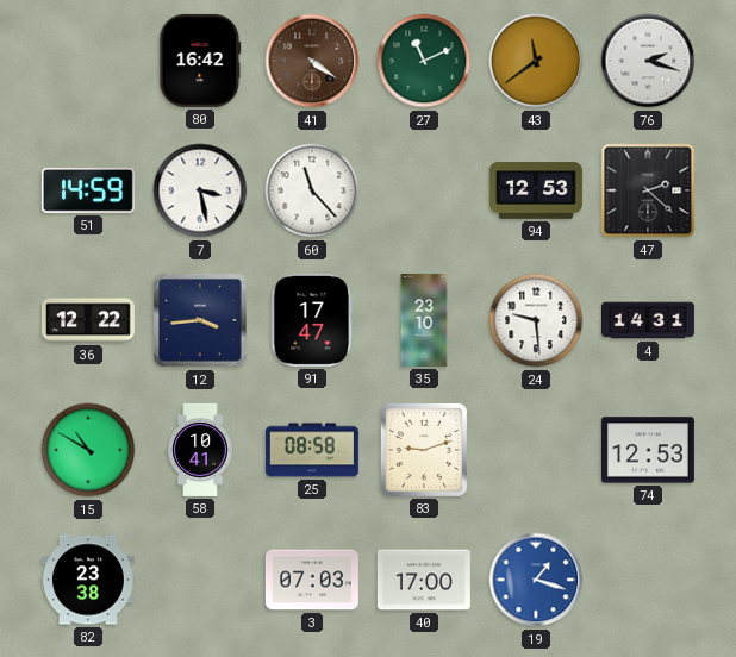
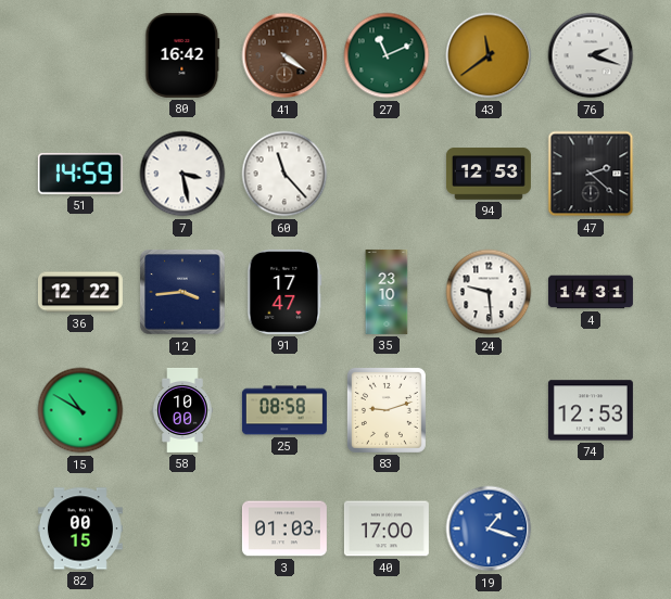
58: 10:41 -> 10:00 (182, 410)
82: 23:38 -> 00:15 (80, 528)
3: 07:03 -> 01:03 (284, 528)
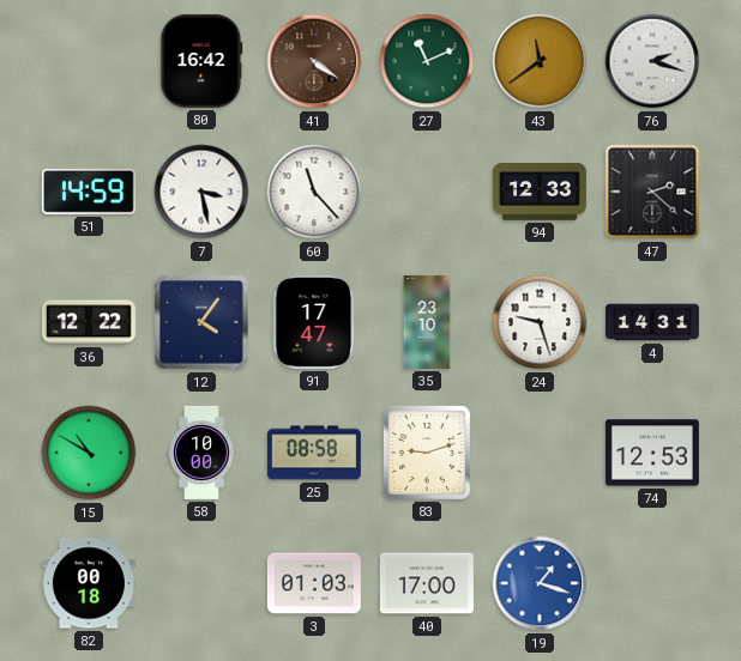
94: 12:53 -> 12:33 (540, 192)
12: 3:44 -> 4:06 (201, 322)
24: 9:29 -> 9:27 (540, 322)
82: 00:15 -> 00:18 (89, 583)
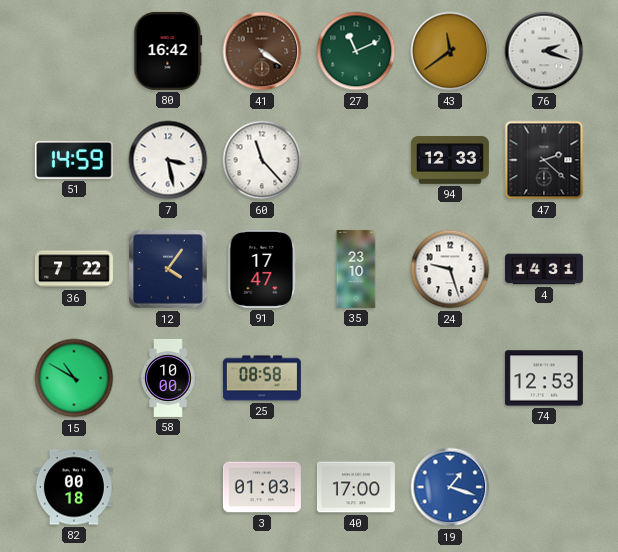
36: 12:22 -> 7:22 (74, 269)
83: 9:12 -> none (427, 453)
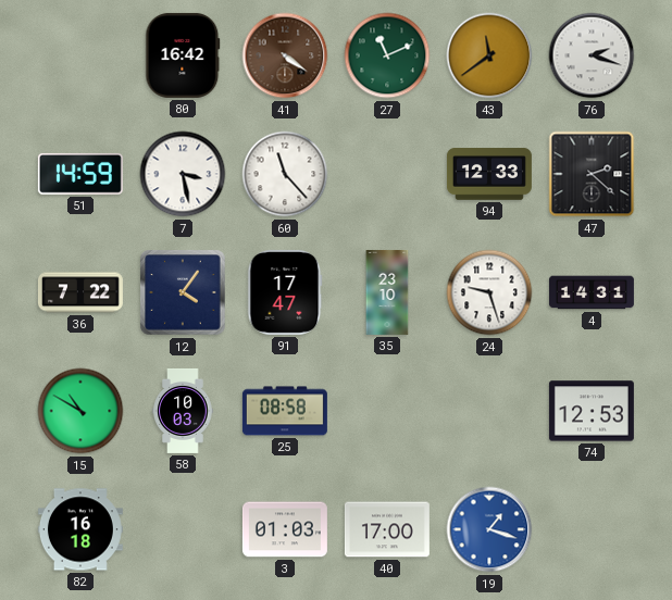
58: 10:00 -> 10:03 (183, 411)
82: 00:18 -> 16:18 (80, 529)
